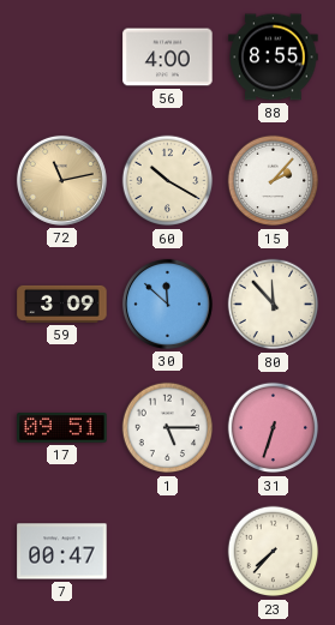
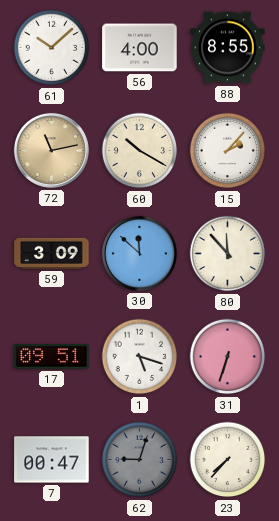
61: none -> 10:08 (52, 48)
1: 5:15 -> 5:18 (140, 357)
62: none -> 9:03 (140, 460)
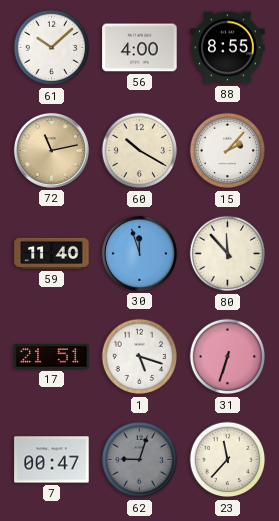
59: 3:09 -> 11:40 (52, 253)
30: 11:52 -> 11:57 (139, 253)
17: 09:51 -> 21:51 (52, 357)
23: 7:37 -> 11:37 (228, 460)
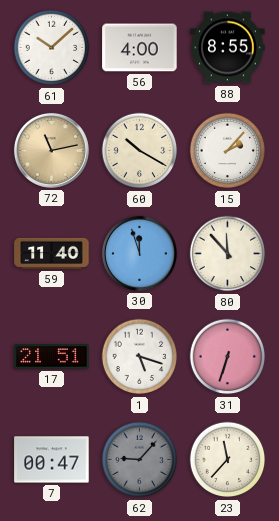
62: 9:03 -> 9:07 (140, 460)
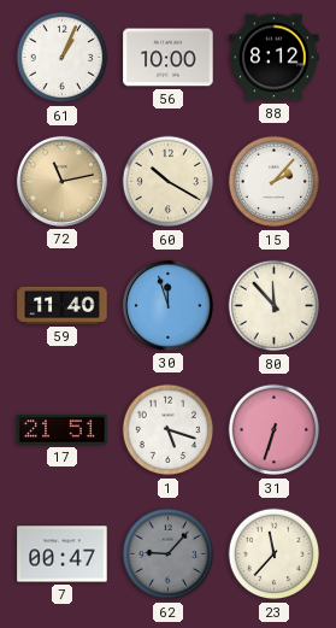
61: 10:08 -> 1:04 (63, 58)
56: 4:00 -> 10:00 (169, 58)
88: 8:55 -> 8:12 (275, 58)
